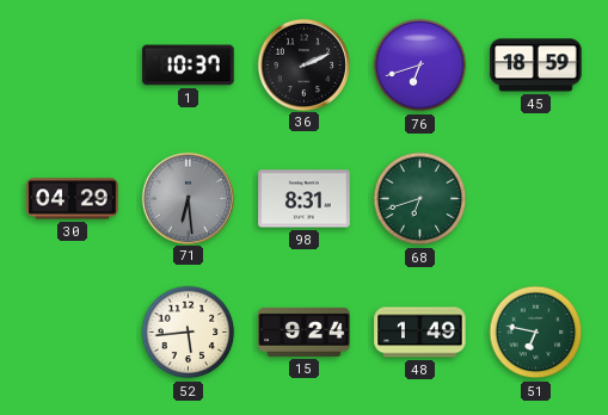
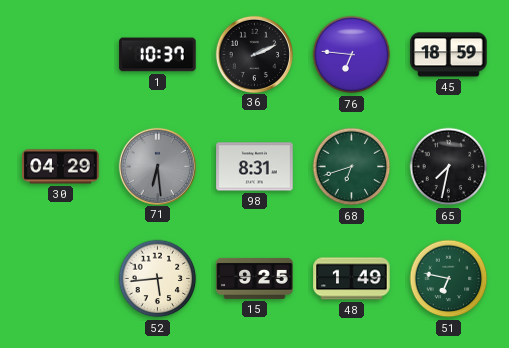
76: 6:42 -> 6:46 (352, 55)
65: none -> 7:32 (449, 167)
15: 9:24 -> 9:25 (255, 278)
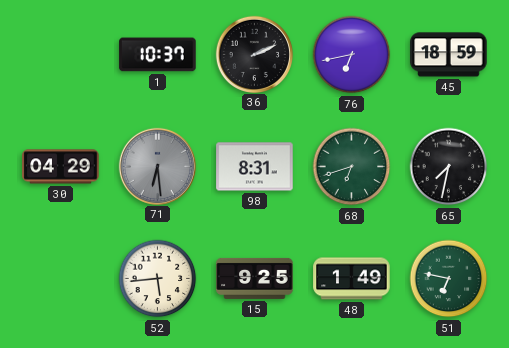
76: 6:46 -> 6:43 (352, 55)
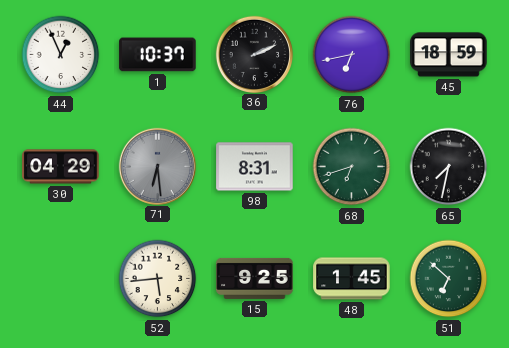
44: none -> 12:56 (61, 55)
48: 1:49 -> 1:45 (352, 279)
51: 6:47 -> 6:52 (449, 279)
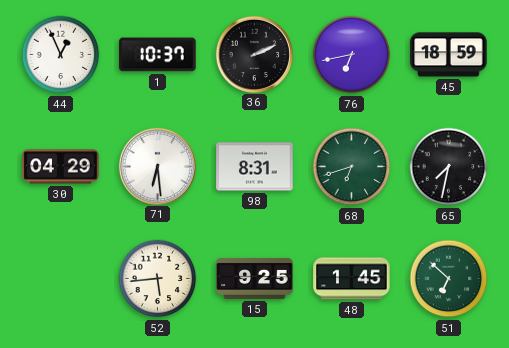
71 dial: grey -> white (157, 166)
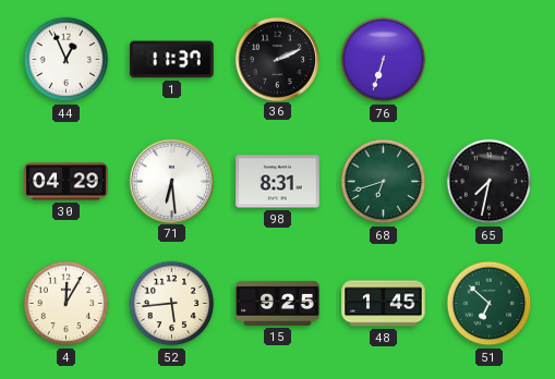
1: 10:37 -> 11:37 (172, 60)
76: 6:43 -> 6:33 (384, 60)
45: 18:59 -> none (449, 55)
4: none -> 12:05 (67, 304)
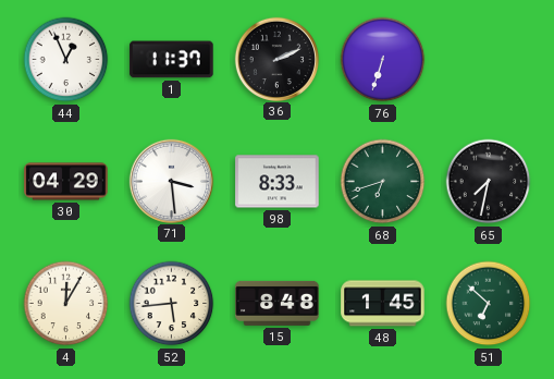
71: 6:29 -> 3:29 (171, 181)
98: 8:31 -> 8:33 (278, 182)
15: 9:25 -> 8:48 (278, 303)
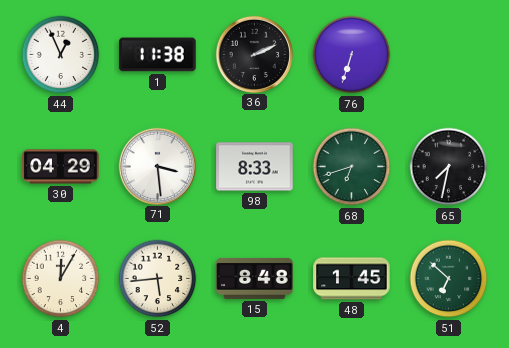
1: 11:37 -> 11:38 (158, 55)
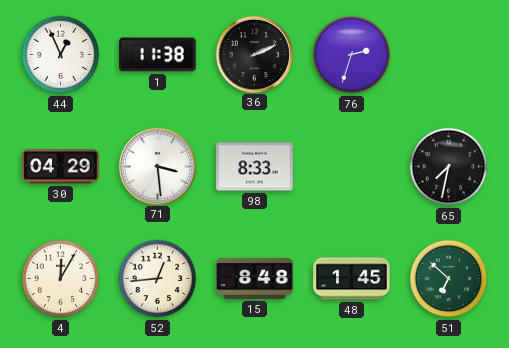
76: 6:33 -> 2:33 (352, 55)
68: 6:42 -> none (352, 167)
52: 5:44 -> 12:44 (158, 279)
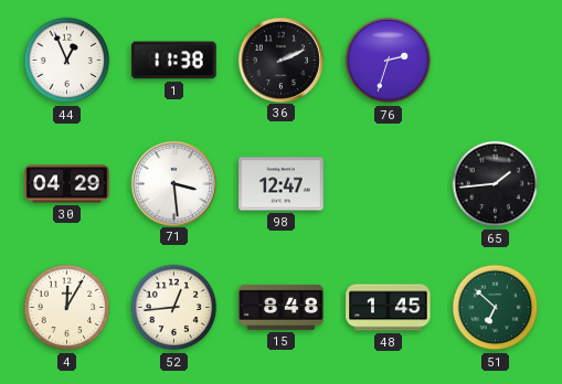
98: 8:33 -> 12:47 (282, 184)
65: 7:32 -> 1:44 (496, 184)
